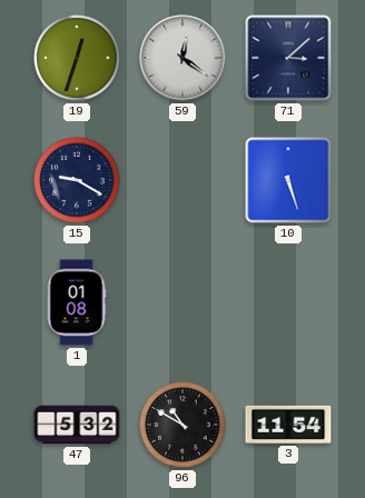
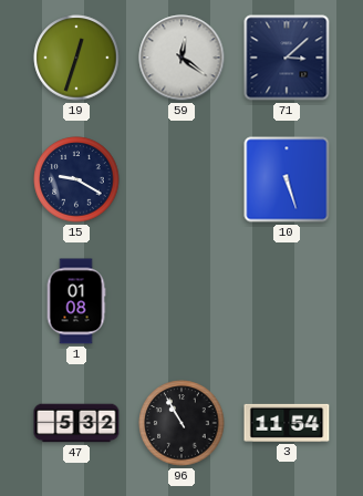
96: 10:50 -> 10:55 (181, 423)
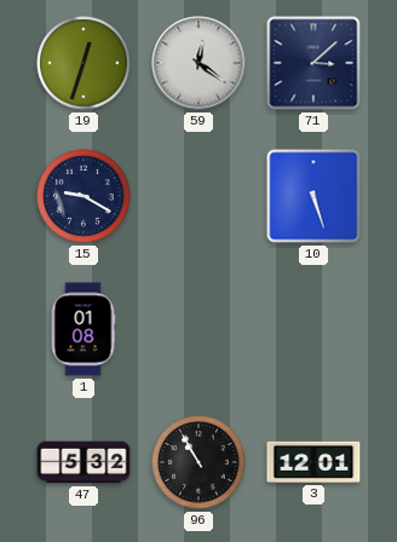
3: 11:54 -> 12:01 (313, 462)
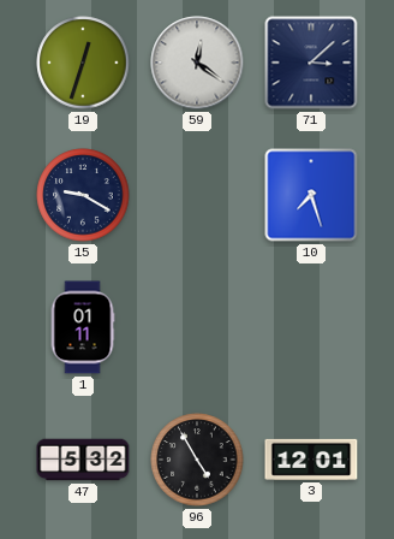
10: 5:27 -> 7:27 (311, 195)
1: 01:08 -> 01:11 (83, 327)
96: 10:55 -> 4:55 (197, 460)
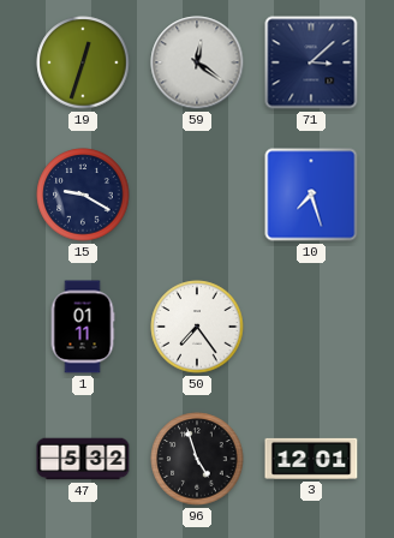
50: none -> 7:24 (197, 327)
96: 4:55 -> 4:57 (197, 459)
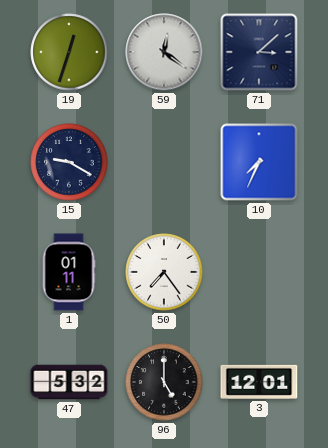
10: 7:27 -> 7:34 (259, 162)
96: 4:57 -> 5:00 (164, 382)
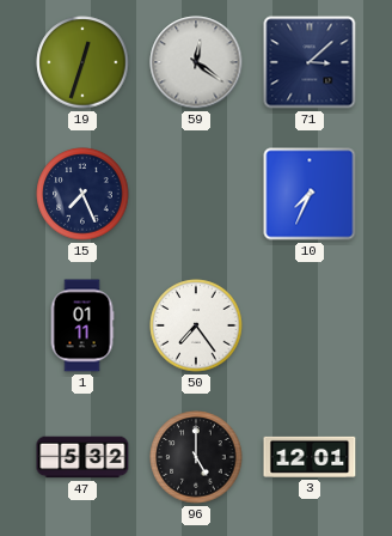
15: 9:20 -> 7:26 (82, 194)
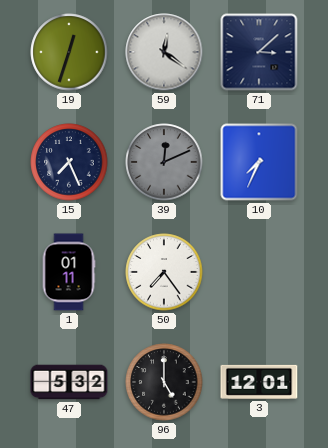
39: none -> 12:11 (164, 162)
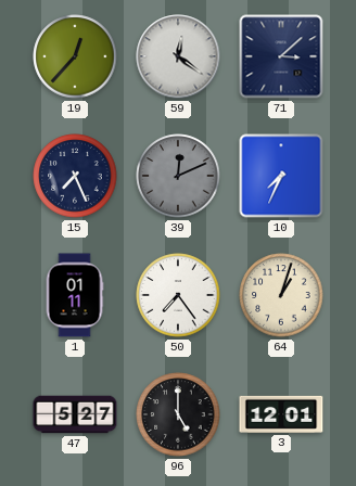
19: 12:33 -> 12:37 (75, 56)
64: none -> 1:03 (281, 295)
47: 5:32 -> 5:27 (75, 414)
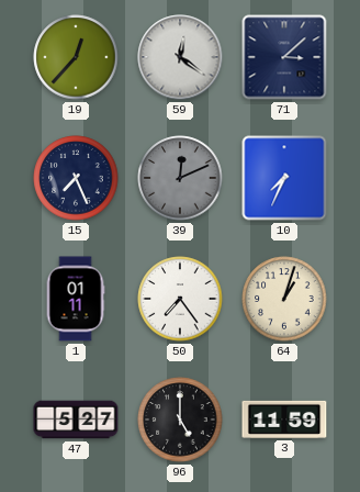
3: 12:01 -> 11:59 (284, 420)
